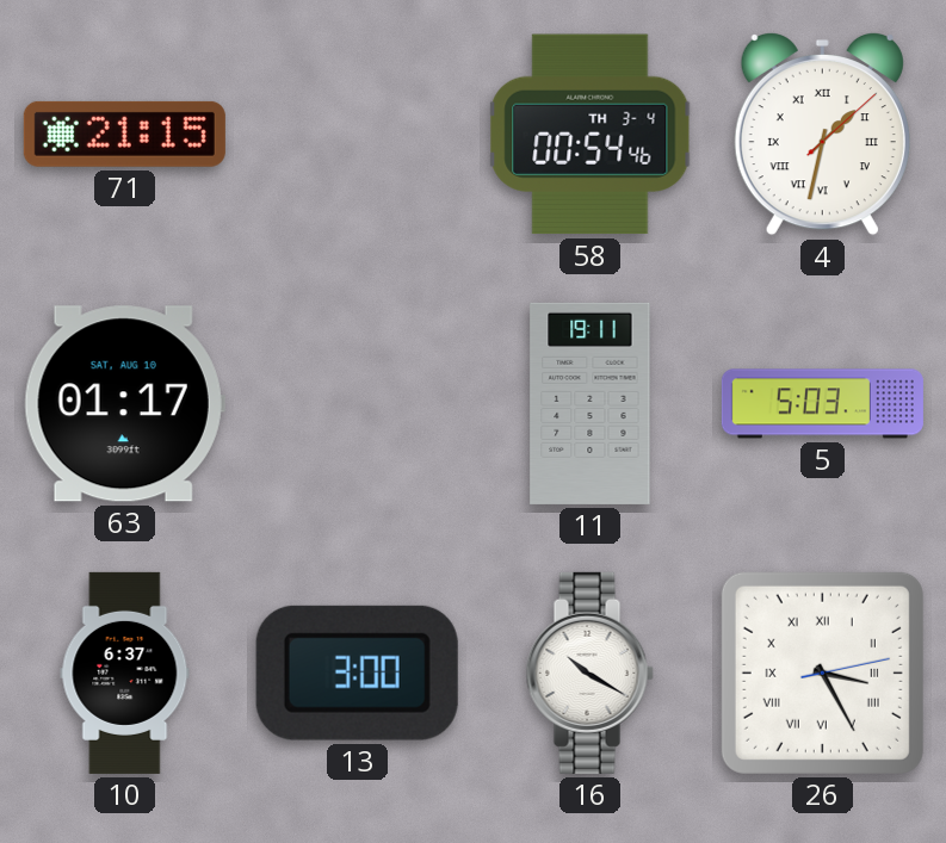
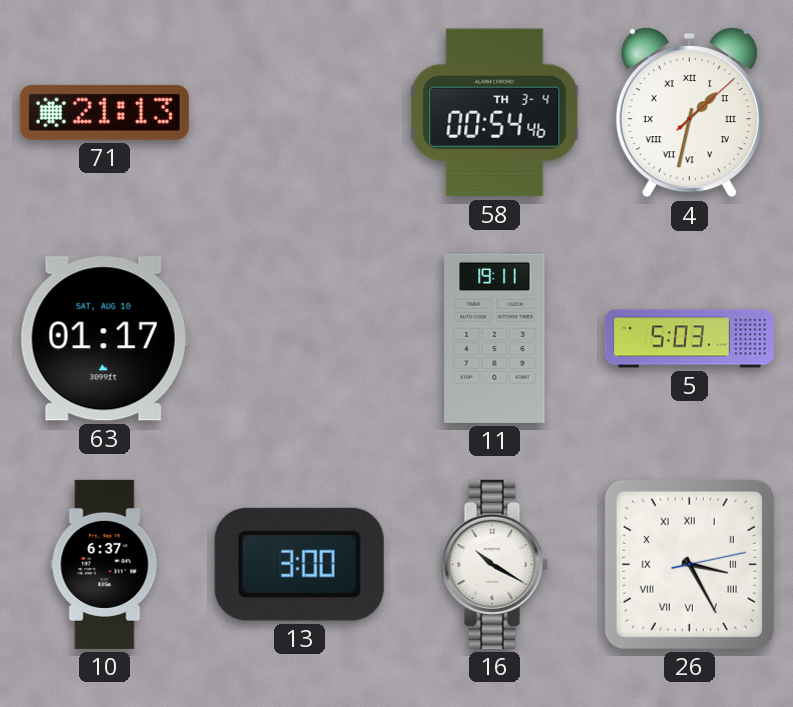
71: 21:15 -> 21:13 (104, 112)
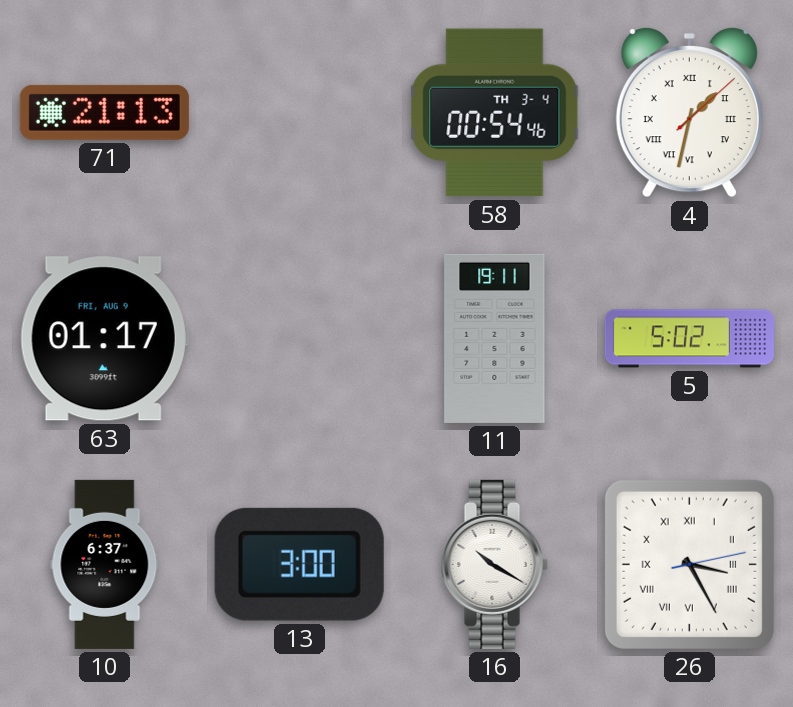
63 date: SAT, AUG 10 -> FRI, AUG 9 (104, 339)
5: 5:03 -> 5:02 (689, 339)
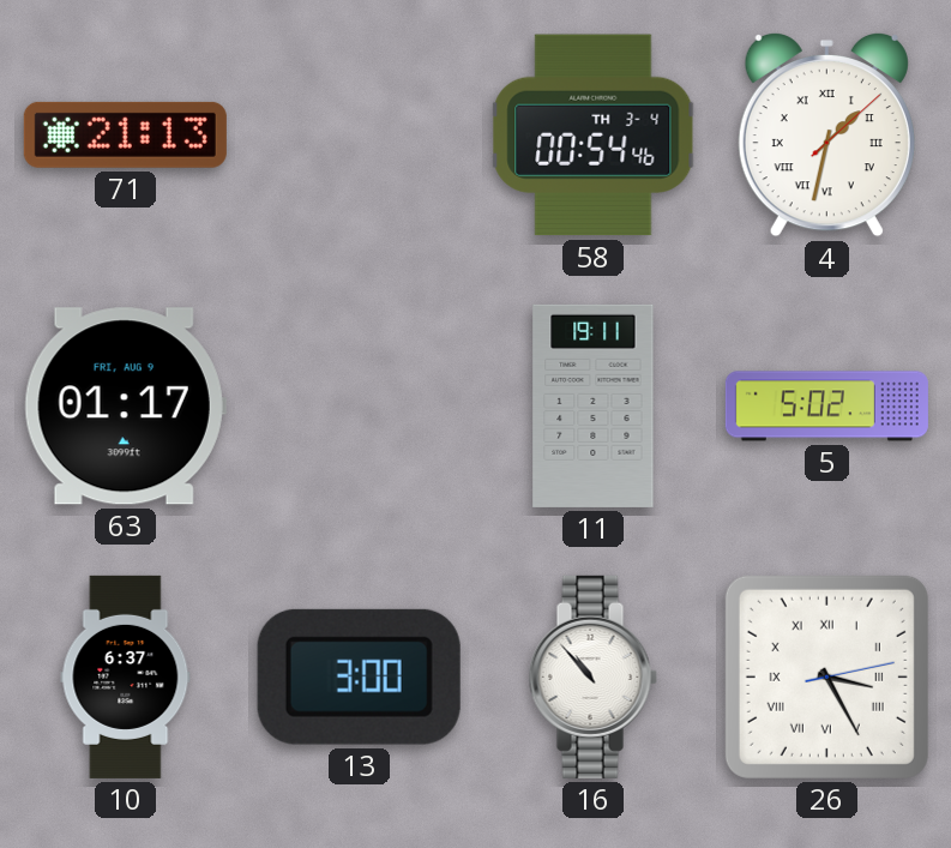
16: 10:20 -> 10:53 (592, 676)
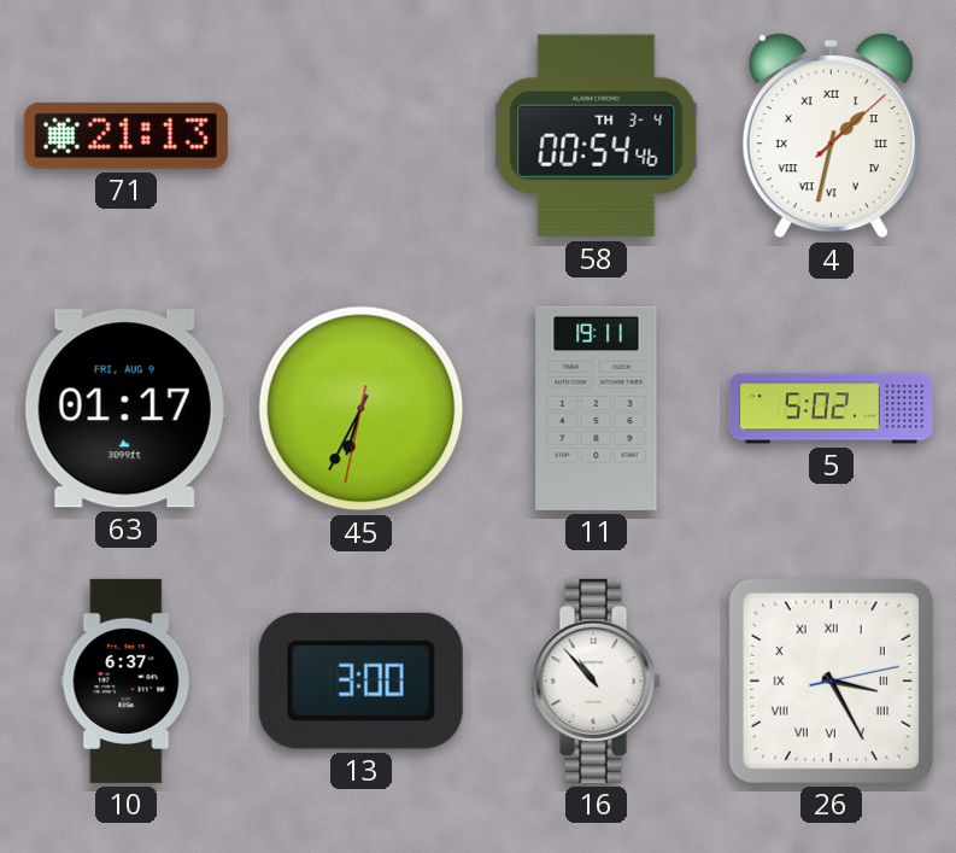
45: none -> 6:34 (362, 409)
